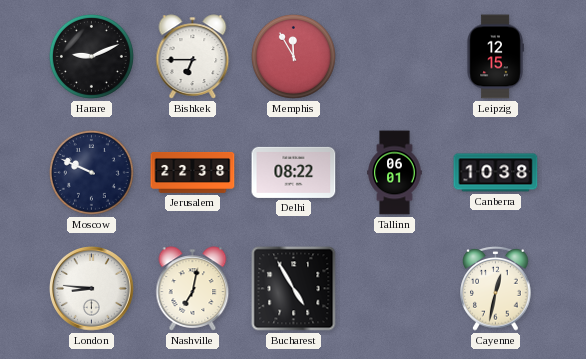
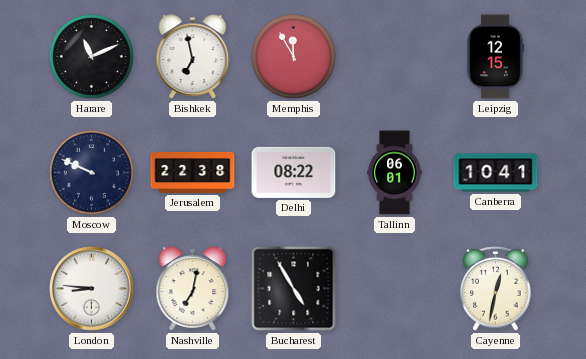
Harare: 9:11 -> 11:11 (91, 56)
Bishkek: 6:45 -> 6:58 (193, 57)
Canberra: 10:38 -> 10:41 (496, 173)
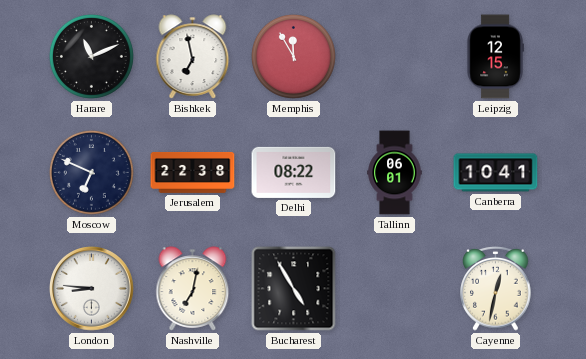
Moscow: 9:49 -> 6:49 (91, 172)
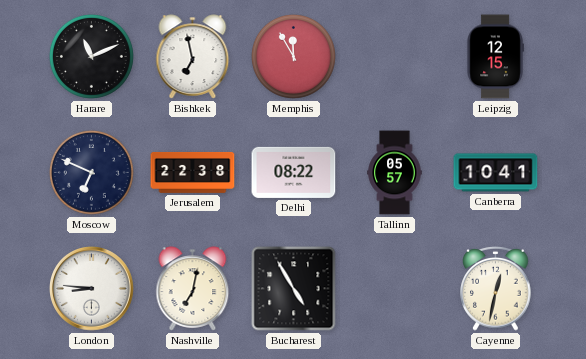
Tallinn: 06:01 -> 05:57 (395, 173)
